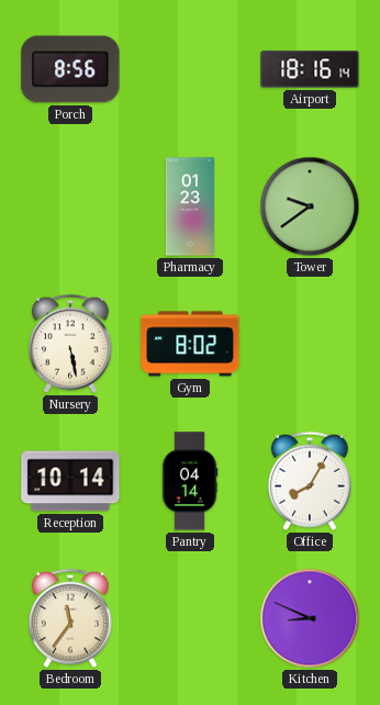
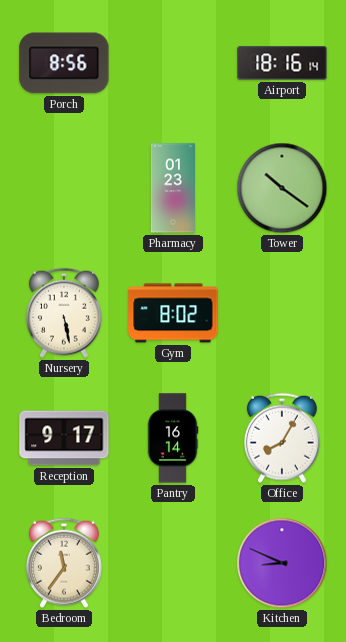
Tower: 9:39 -> 10:21 (282, 188)
Reception: 10:14 -> 9:17 (64, 438)
Pantry: 04:14 -> 16:14 (173, 438)
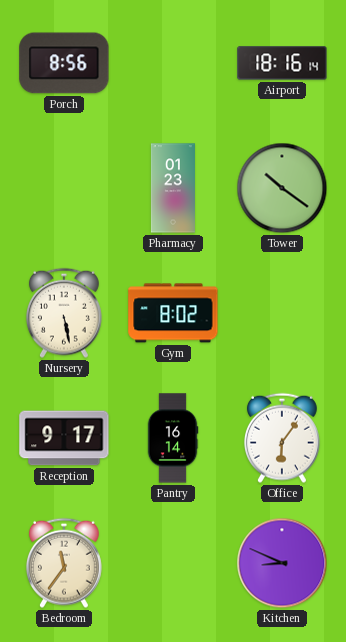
Office: 8:05 -> 6:06 (282, 438)
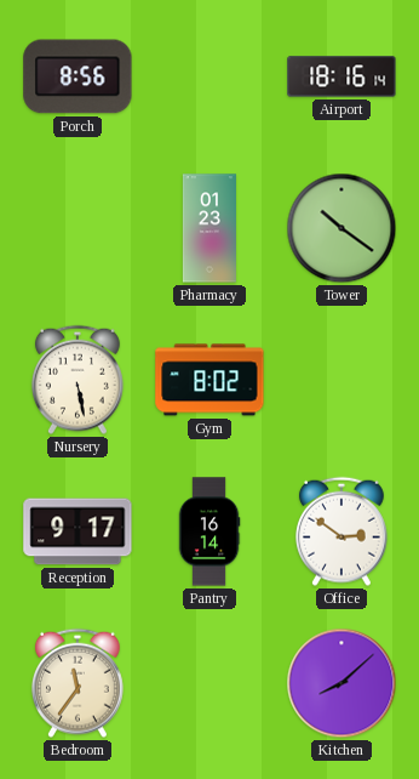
Office: 6:06 -> 2:51 (341, 531)
Kitchen: 8:49 -> 8:08 (341, 683)
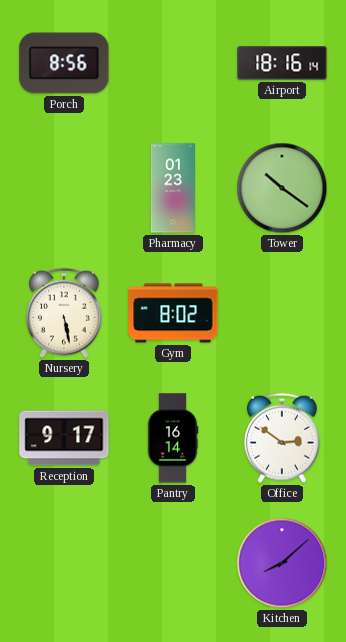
Bedroom: 11:36 -> none (78, 683)
